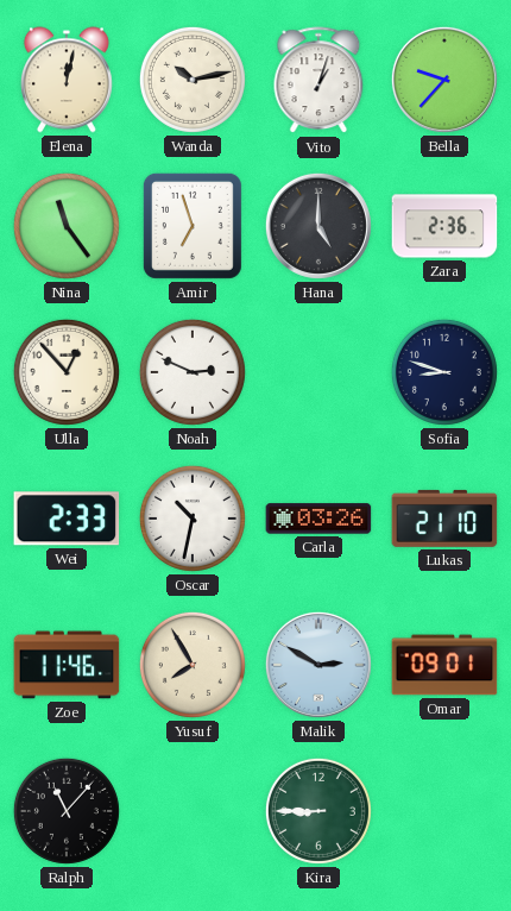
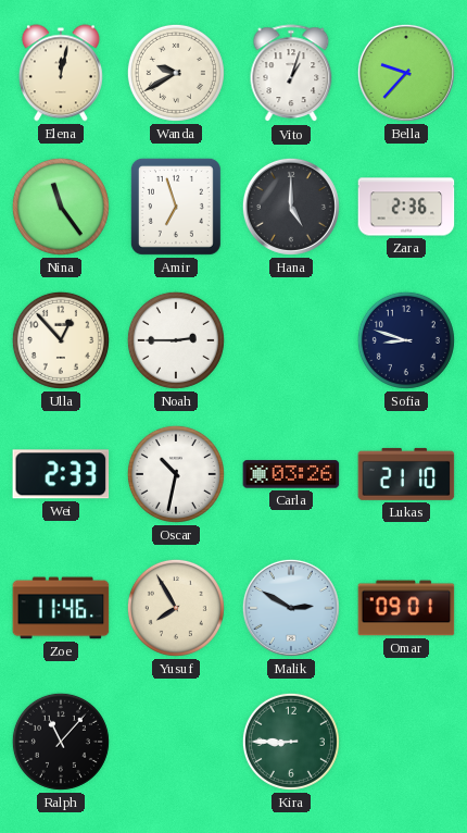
Wanda: 10:13 -> 9:40 (176, 73)
Noah: 2:49 -> 2:45 (176, 340)
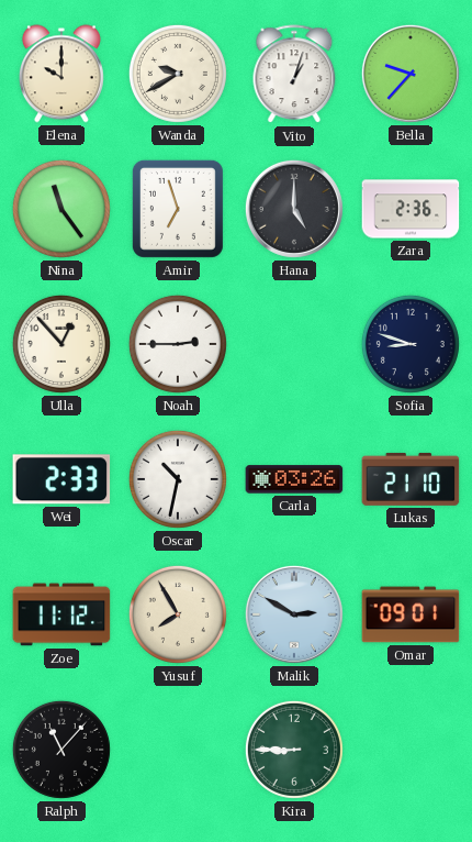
Elena: 12:02 -> 10:00 (61, 74)
Zoe: 11:46 -> 11:12 (61, 614)
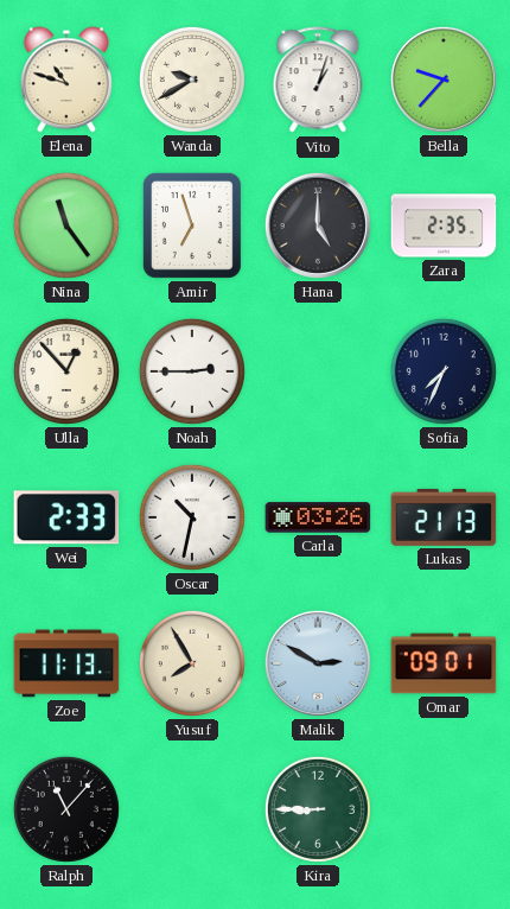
Elena: 10:00 -> 10:48 (66, 80)
Zara: 2:36 -> 2:35 (444, 225)
Sofia: 8:48 -> 7:34 (444, 371)
Lukas: 21:10 -> 21:13 (444, 517)
Zoe: 11:12 -> 11:13 (66, 663)
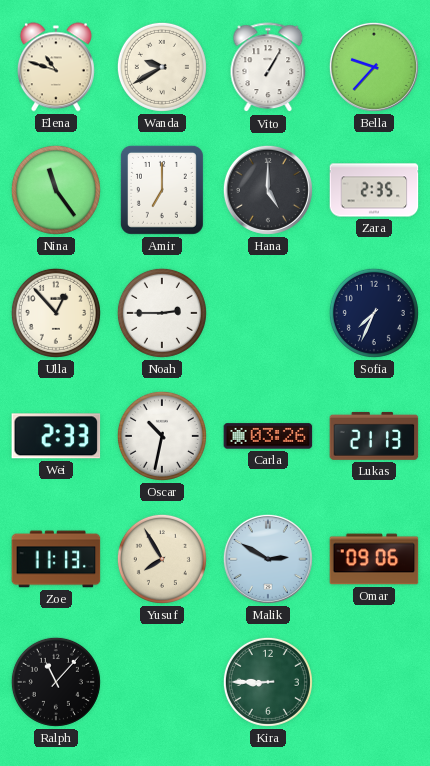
Vito: 1:03 -> 1:05 (268, 68)
Amir: 6:57 -> 7:00 (162, 190)
Omar: 09:01 -> 09:06 (374, 559)
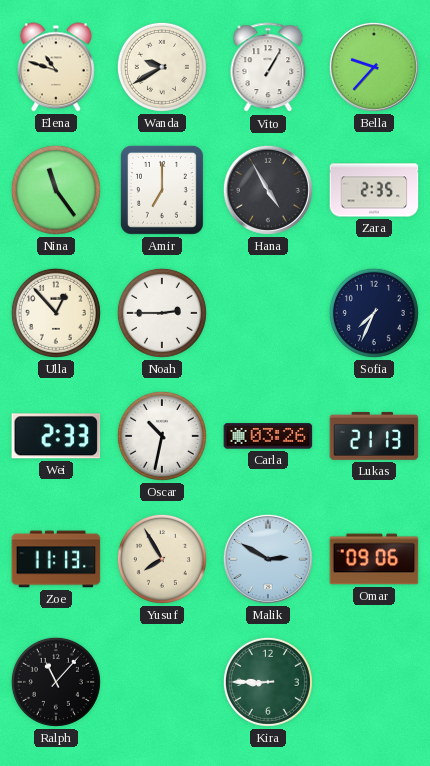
Hana: 5:00 -> 4:55 (268, 190)
